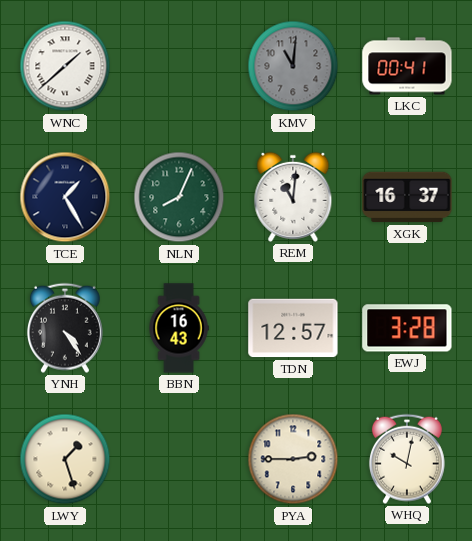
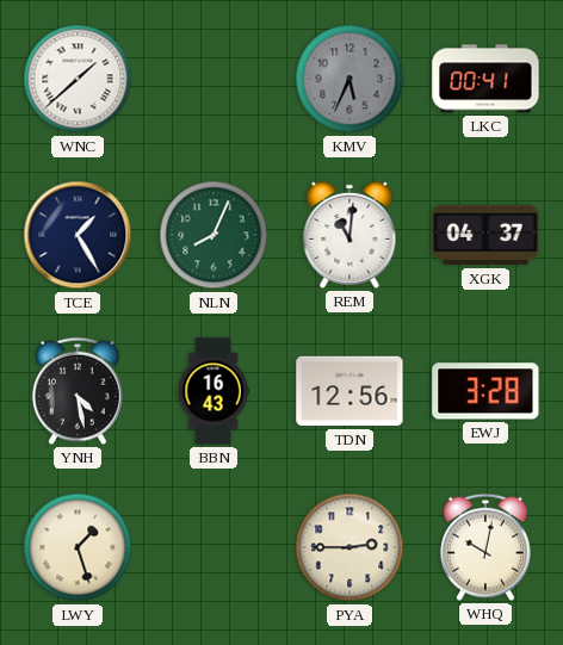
KMV: 11:01 -> 5:34 (349, 79)
XGK: 16:37 -> 04:37 (485, 235)
YNH: 4:24 -> 4:28 (78, 391)
TDN: 12:57 -> 12:56 (349, 391)
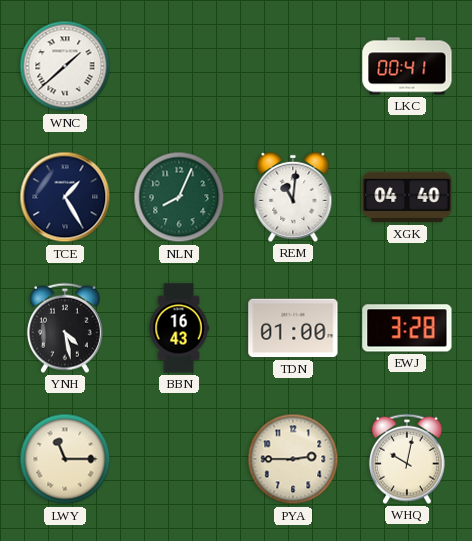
KMV: 5:34 -> none (349, 79)
XGK: 04:37 -> 04:40 (407, 197)
TDN: 12:56 -> 01:00 (293, 328)
LWY: 1:27 -> 11:15 (65, 459)
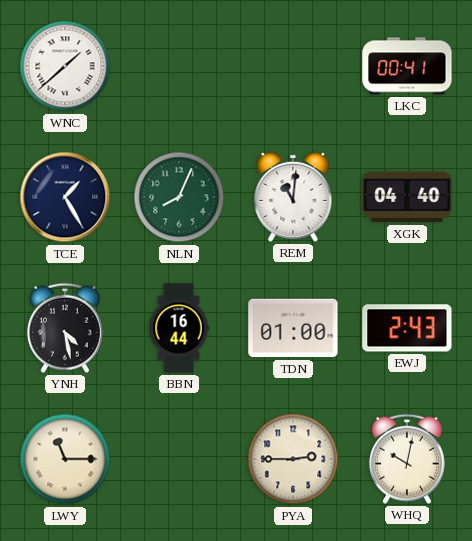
BBN: 16:43 -> 16:44 (179, 328)
EWJ: 3:28 -> 2:43 (407, 328)
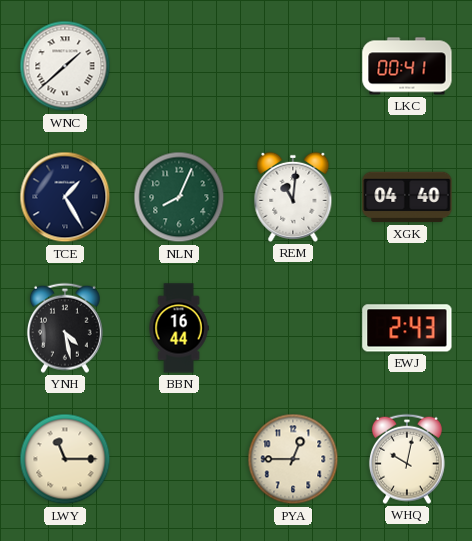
TDN: 01:00 -> none (293, 328)
PYA: 2:45 -> 12:45 (293, 459)
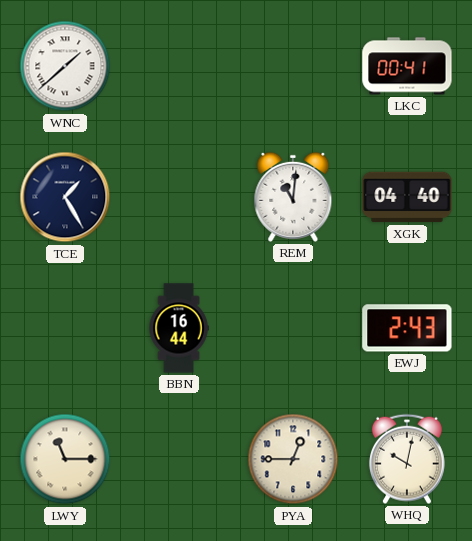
NLN: 8:04 -> none (179, 197)
YNH: 4:28 -> none (65, 328)
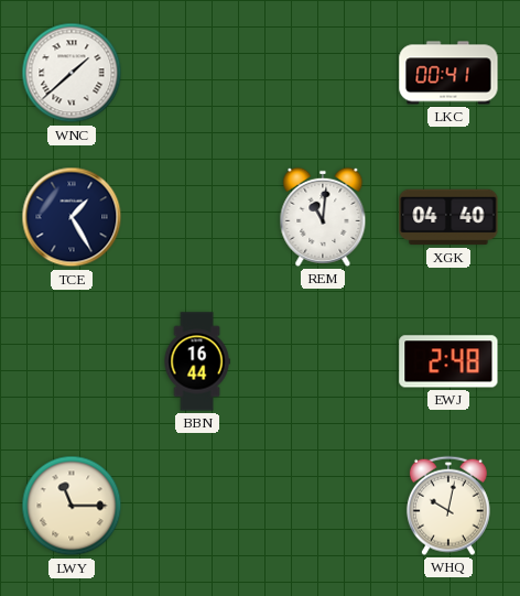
EWJ: 2:43 -> 2:48 (448, 361)
PYA: 12:45 -> none (293, 459)
